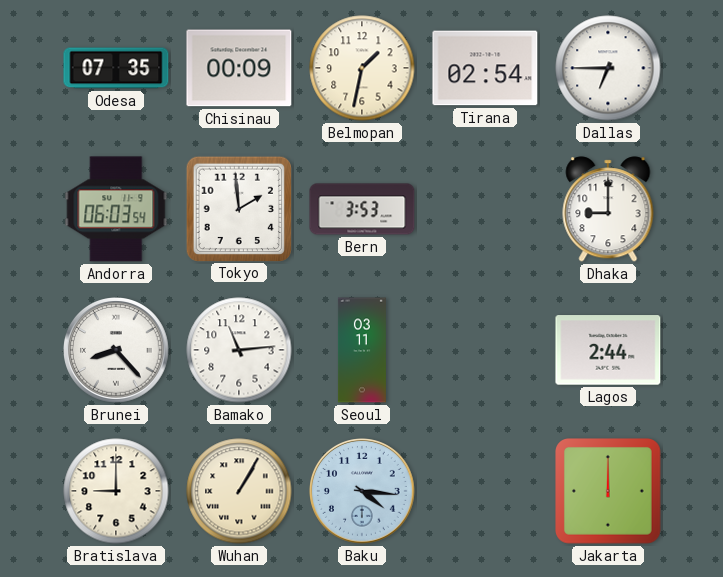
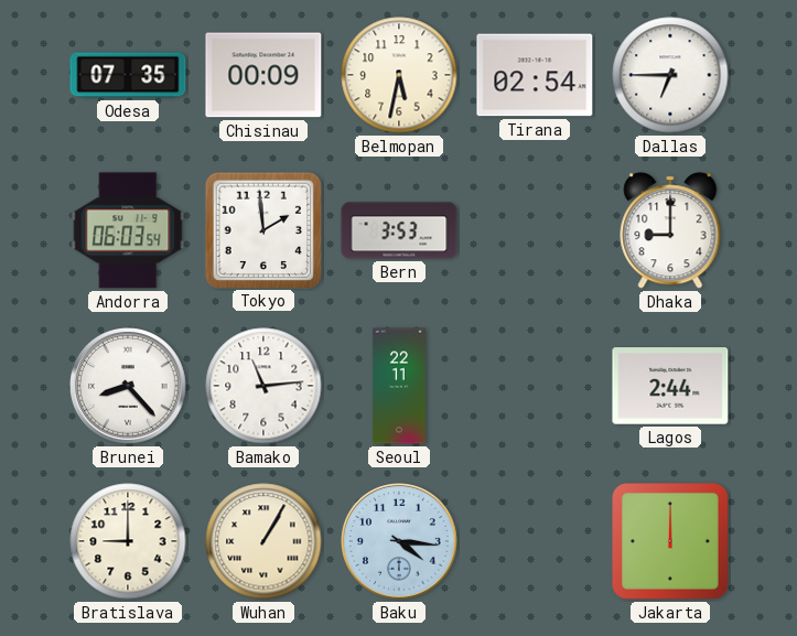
Belmopan: 1:32 -> 5:32 (399, 75)
Seoul: 03:11 -> 22:11 (399, 386)
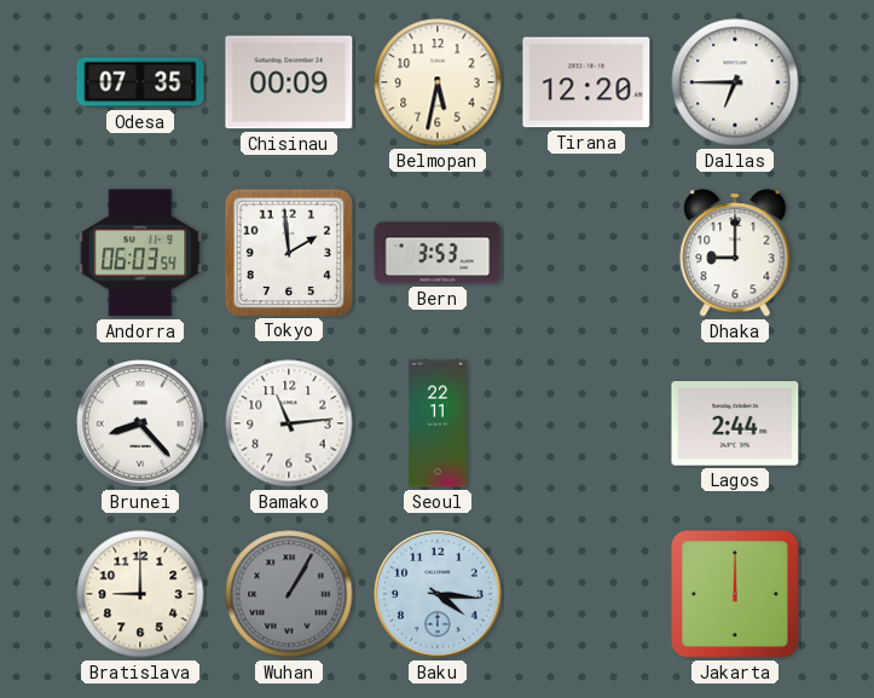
Tirana: 02:54 -> 12:20 (586, 82)
Wuhan dial: cream -> grey (289, 594)
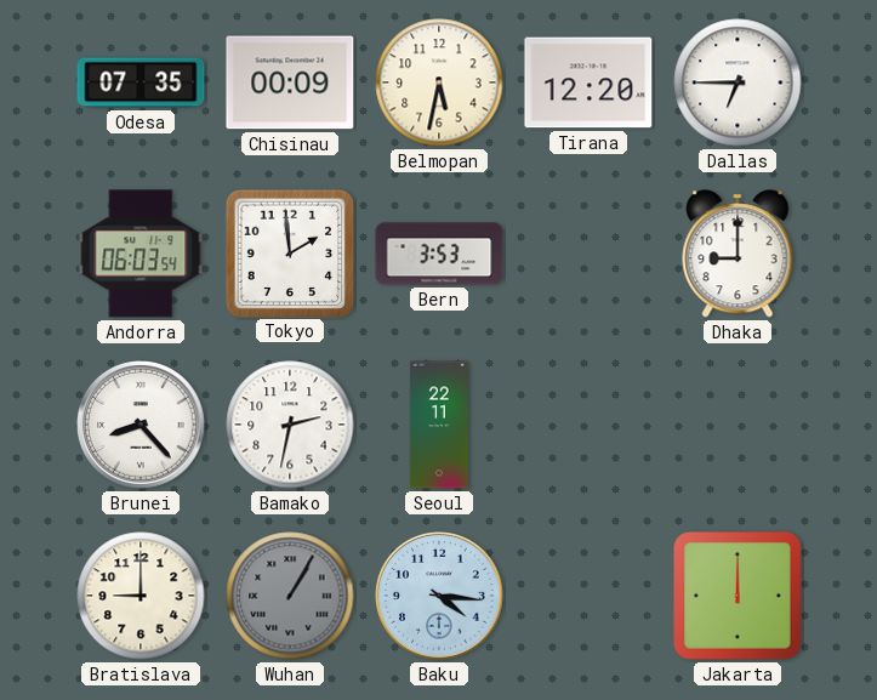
Bamako: 11:14 -> 2:32 (290, 425)
Lagos: 2:44 -> none (735, 423)
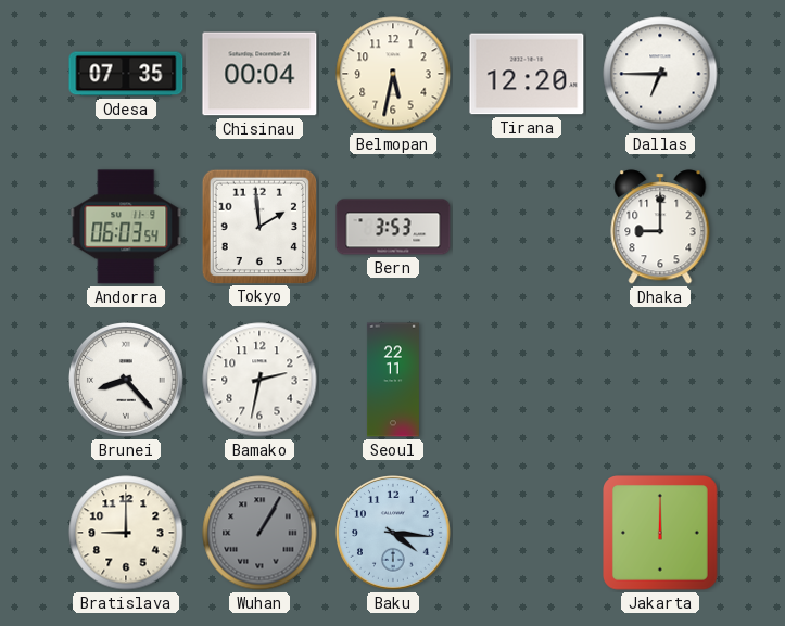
Chisinau: 00:09 -> 00:04 (259, 74)
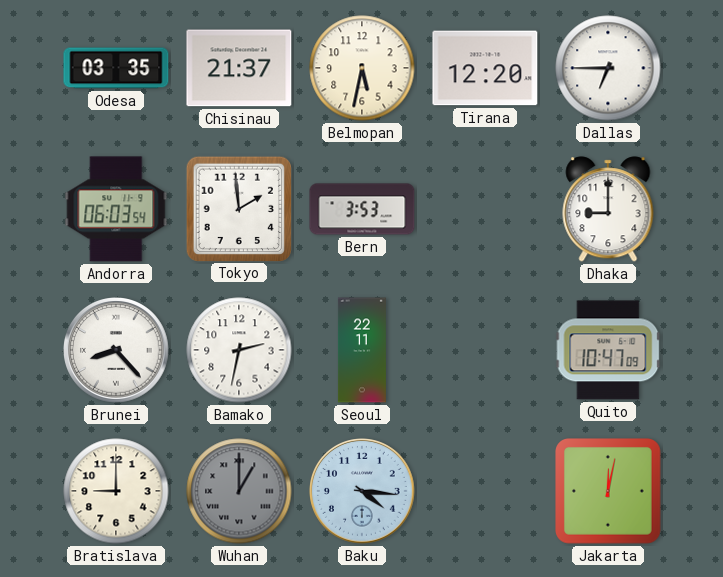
Odesa: 07:35 -> 03:35 (116, 68)
Chisinau: 00:04 -> 21:37 (239, 68)
Quito: none -> 10:47 (608, 350)
Wuhan: 1:05 -> 1:00 (239, 491)
Jakarta: 12:00 -> 12:02 (609, 492)
